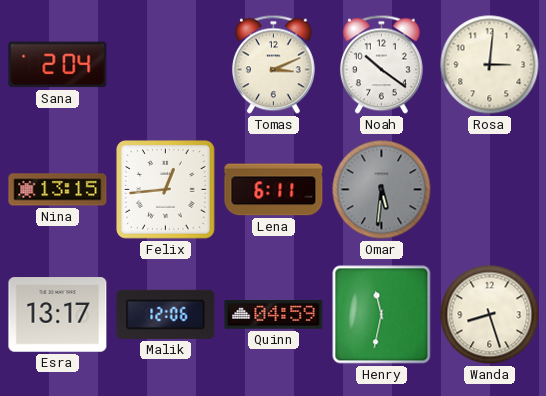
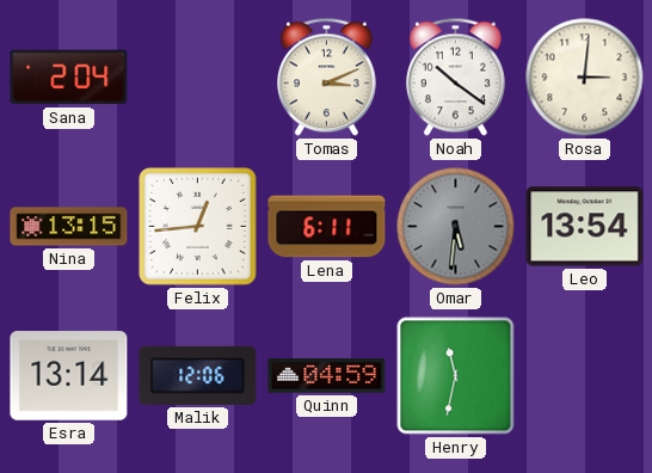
Leo: none -> 13:54 (585, 227)
Esra: 13:17 -> 13:14 (69, 376)
Wanda: 8:27 -> none (490, 315)
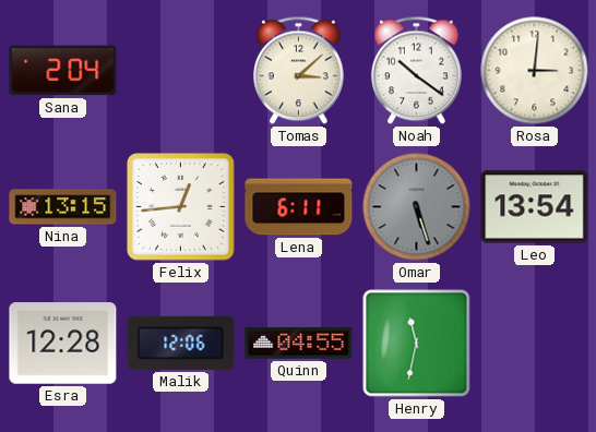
Tomas: 3:11 -> 3:08 (298, 71)
Omar: 5:31 -> 5:27 (417, 207)
Esra: 13:14 -> 12:28 (63, 344)
Quinn: 04:59 -> 04:55 (299, 344)
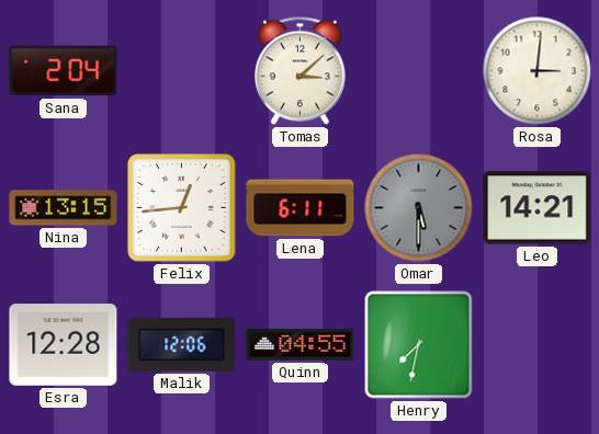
Noah: 10:21 -> none (416, 71)
Omar: 5:27 -> 5:30 (419, 208)
Leo: 13:54 -> 14:21 (538, 208)
Henry: 11:32 -> 7:32 (419, 345)
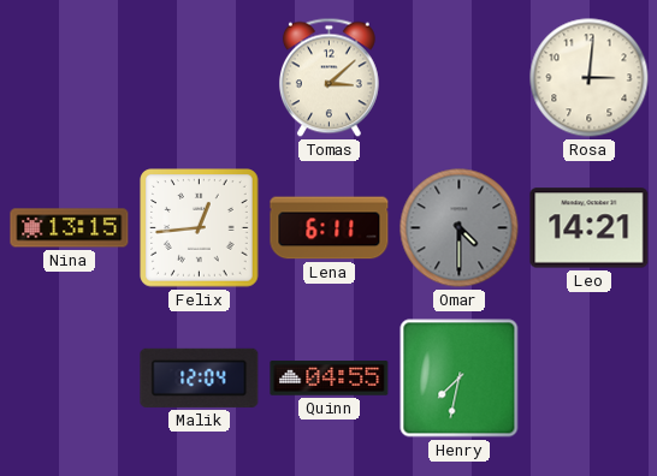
Sana: 2:04 -> none (64, 71)
Omar: 5:30 -> 4:30 (460, 228)
Esra: 12:28 -> none (64, 345)
Malik: 12:06 -> 12:04 (200, 377)
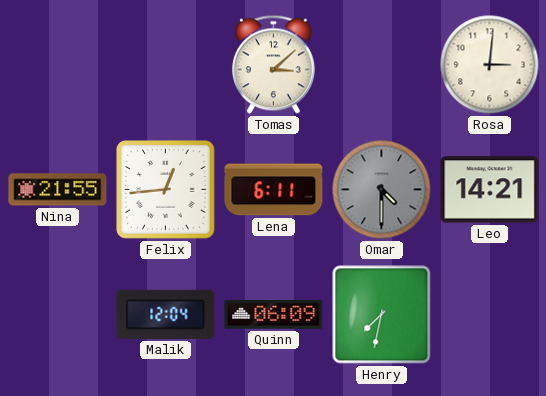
Nina: 13:15 -> 21:55 (58, 190)
Quinn: 04:55 -> 06:09 (274, 315)
